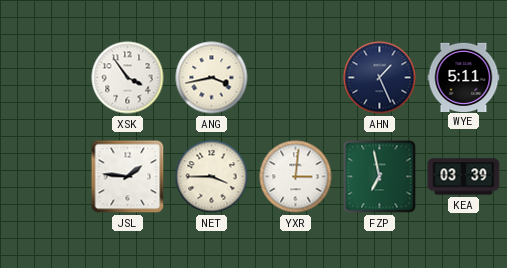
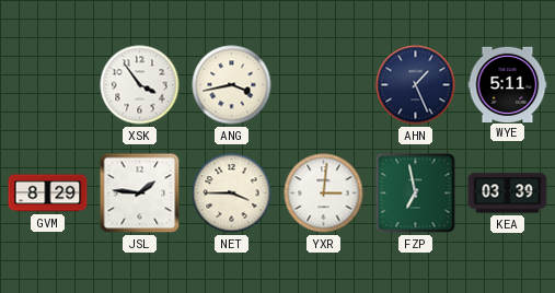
GVM: none -> 8:29 (48, 194)
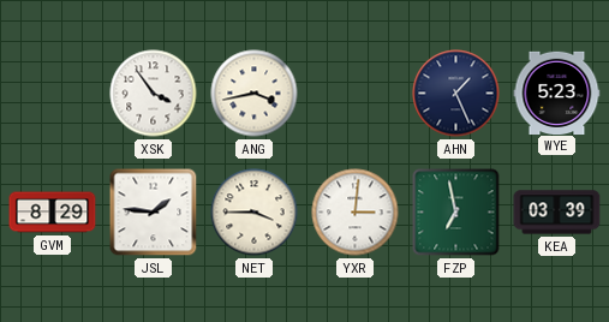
WYE: 5:11 -> 5:23 (557, 93)
